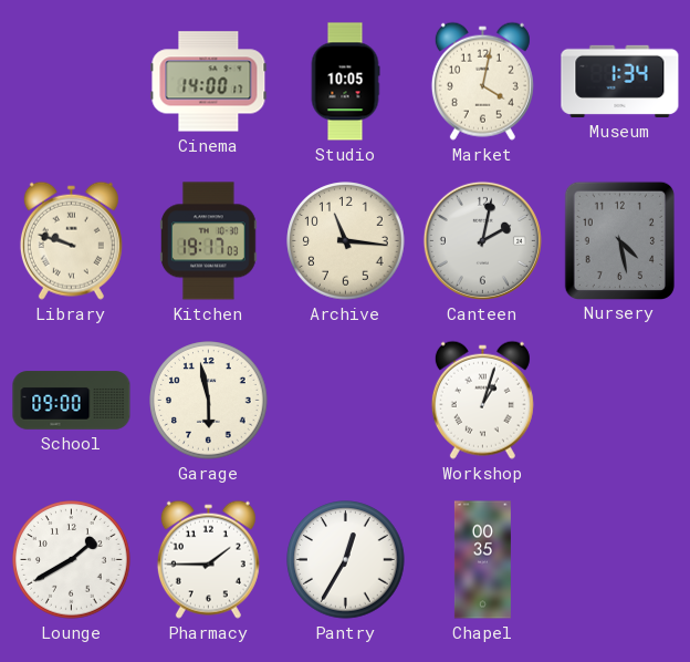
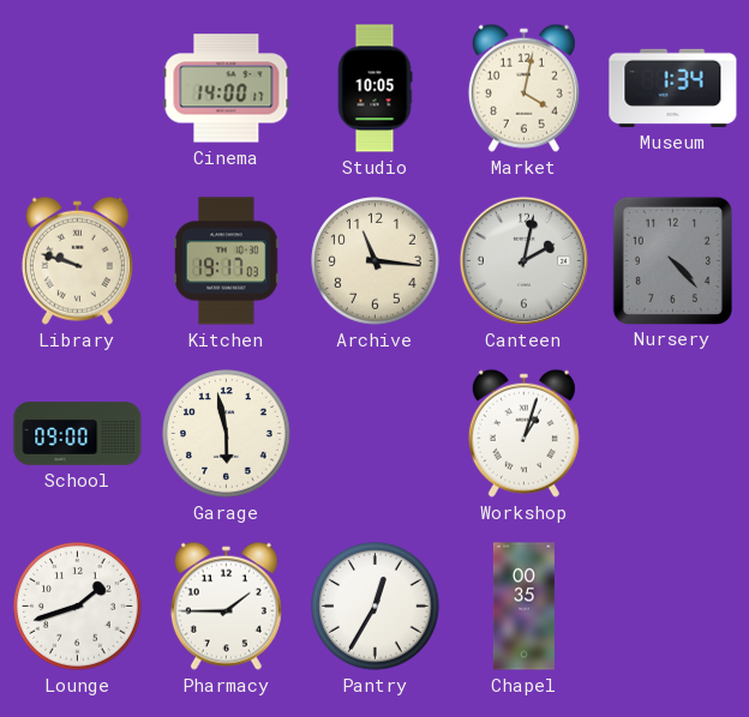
Nursery: 4:28 -> 4:23 (672, 260)
Lounge: 1:40 -> 1:42 (78, 607)
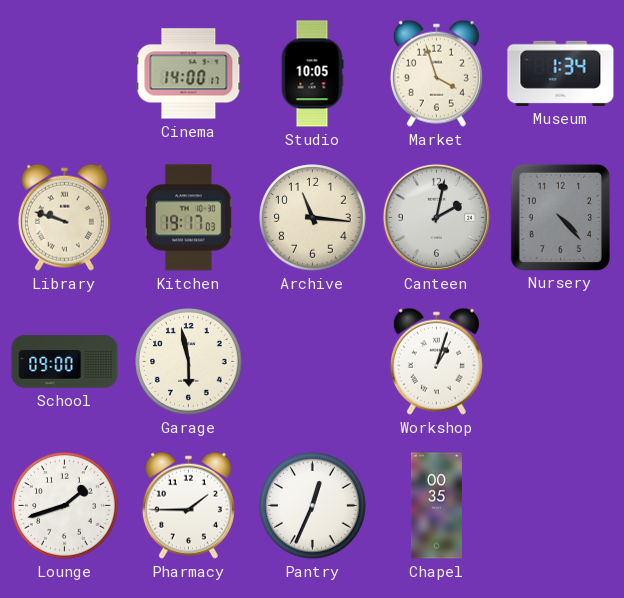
Market: 4:02 -> 3:57 (436, 73)
Pantry: 12:35 -> 12:34 (313, 506)
